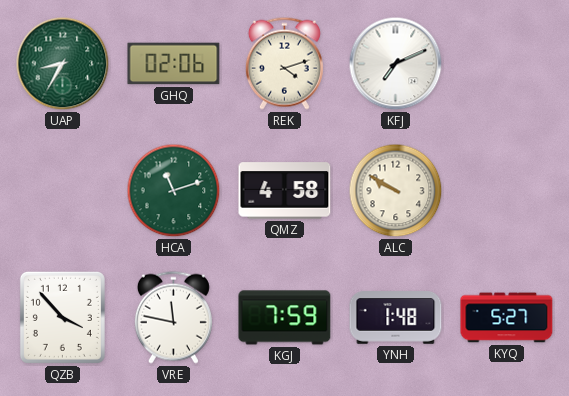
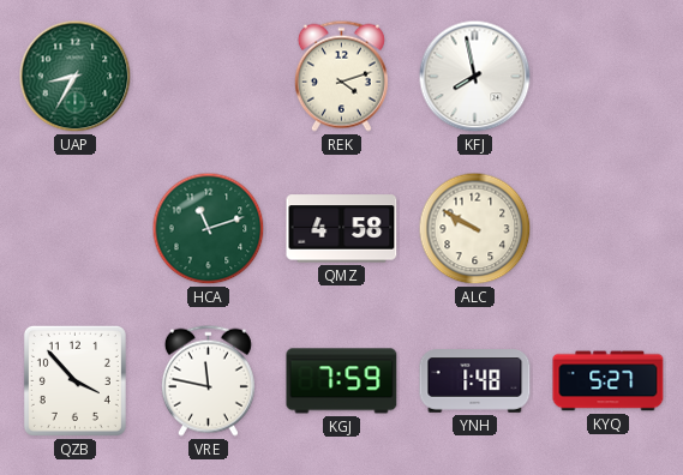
GHQ: 02:06 -> none (174, 64)
KFJ: 7:11 -> 7:58 (475, 77)
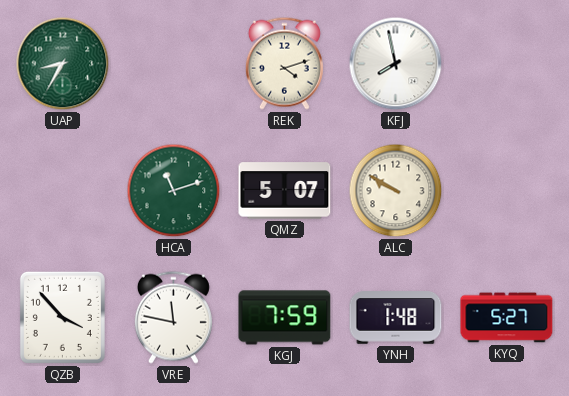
QMZ: 4:58 -> 5:07 (285, 191)
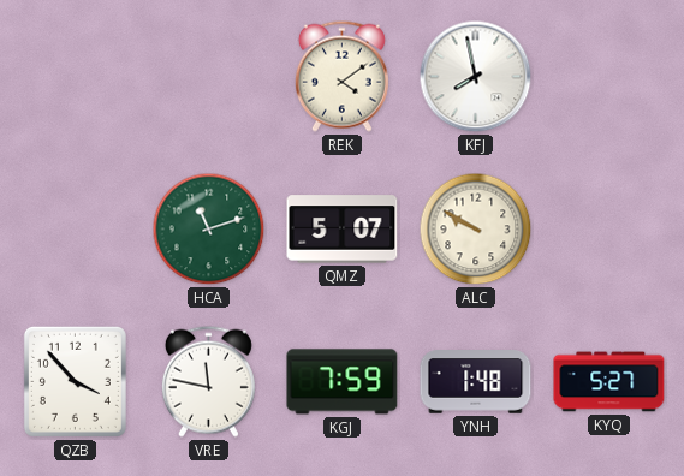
UAP: 8:35 -> none (63, 64)
REK: 4:12 -> 4:09 (341, 76)
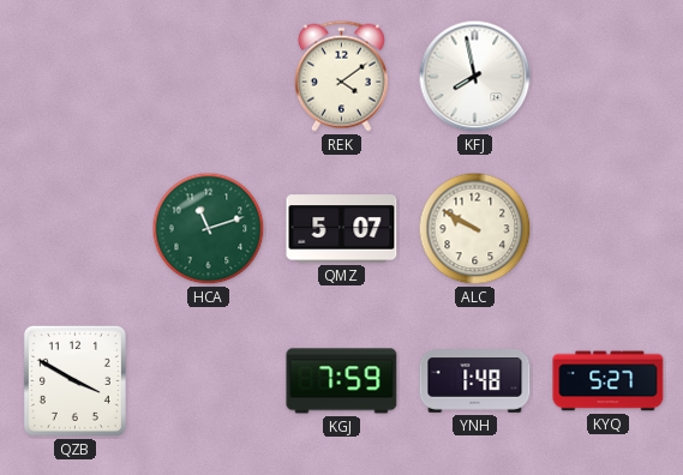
QZB: 3:53 -> 3:50 (74, 380)
VRE: 11:47 -> none (208, 381)
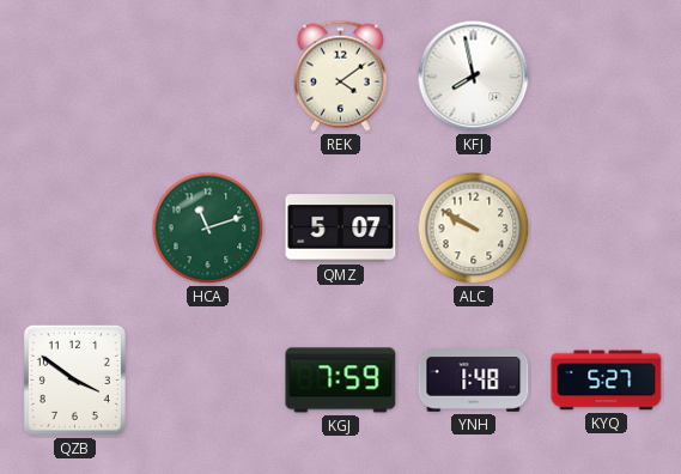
QZB: 3:50 -> 3:51 (74, 379)
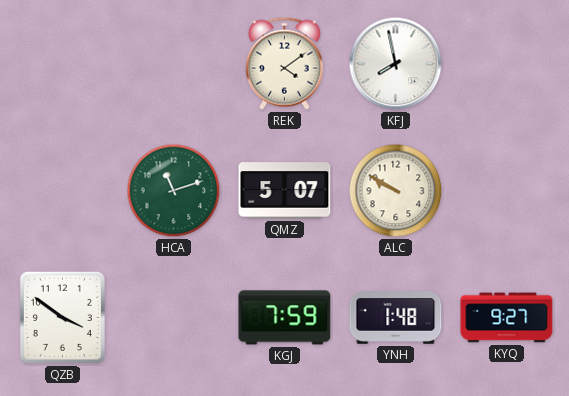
KYQ: 5:27 -> 9:27 (507, 318)
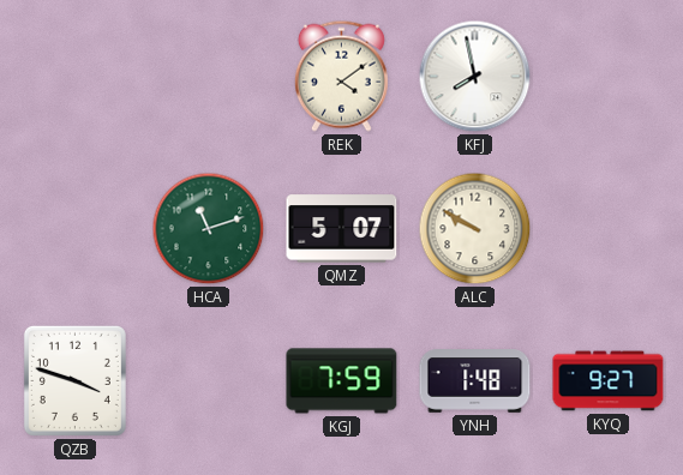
QZB: 3:51 -> 3:48 (74, 380)
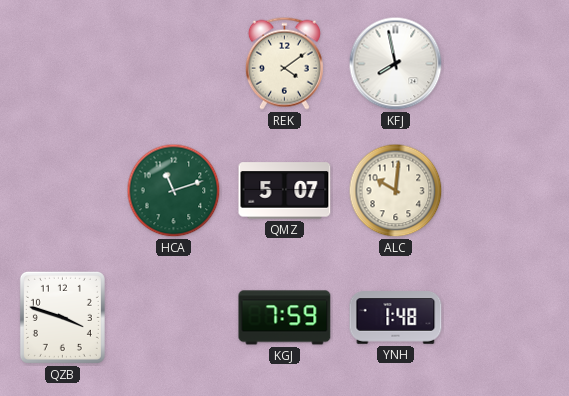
ALC: 9:50 -> 10:01 (396, 191)
KYQ: 9:27 -> none (609, 381)
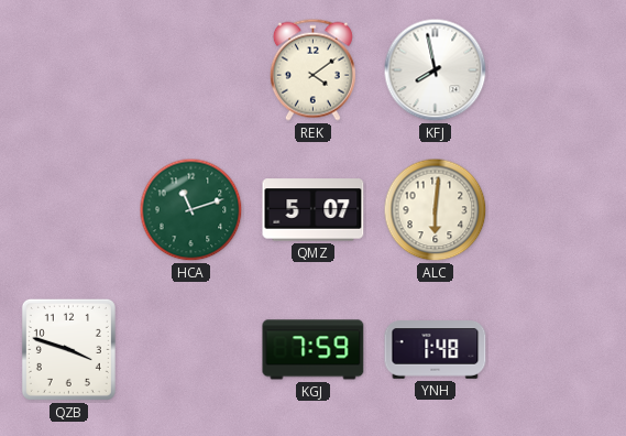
ALC: 10:01 -> 6:01 (436, 210)
